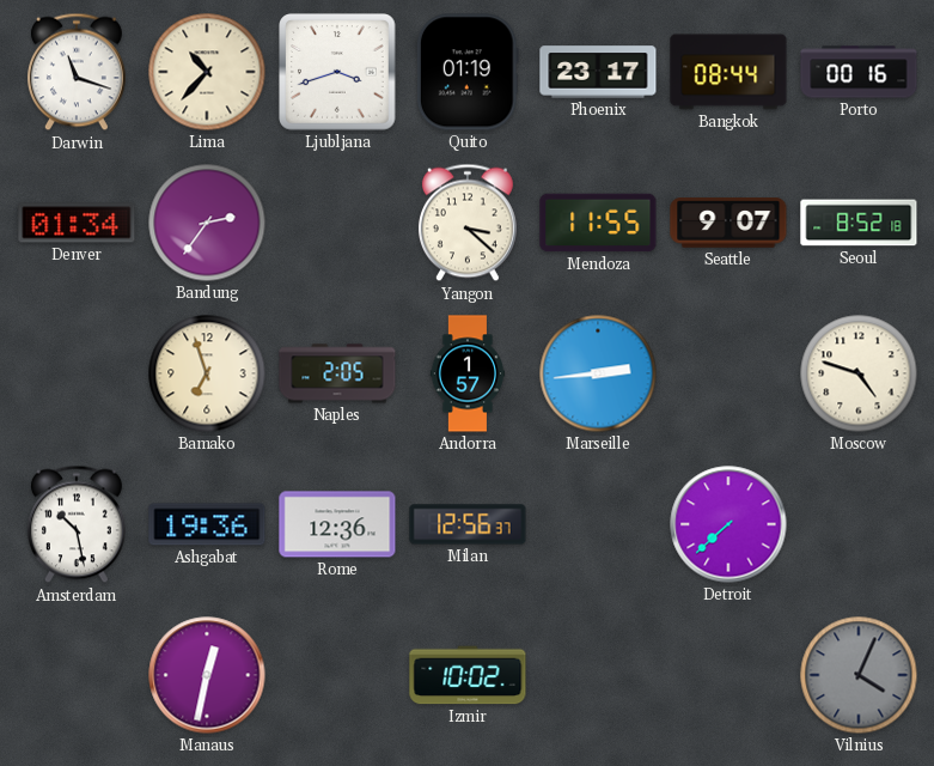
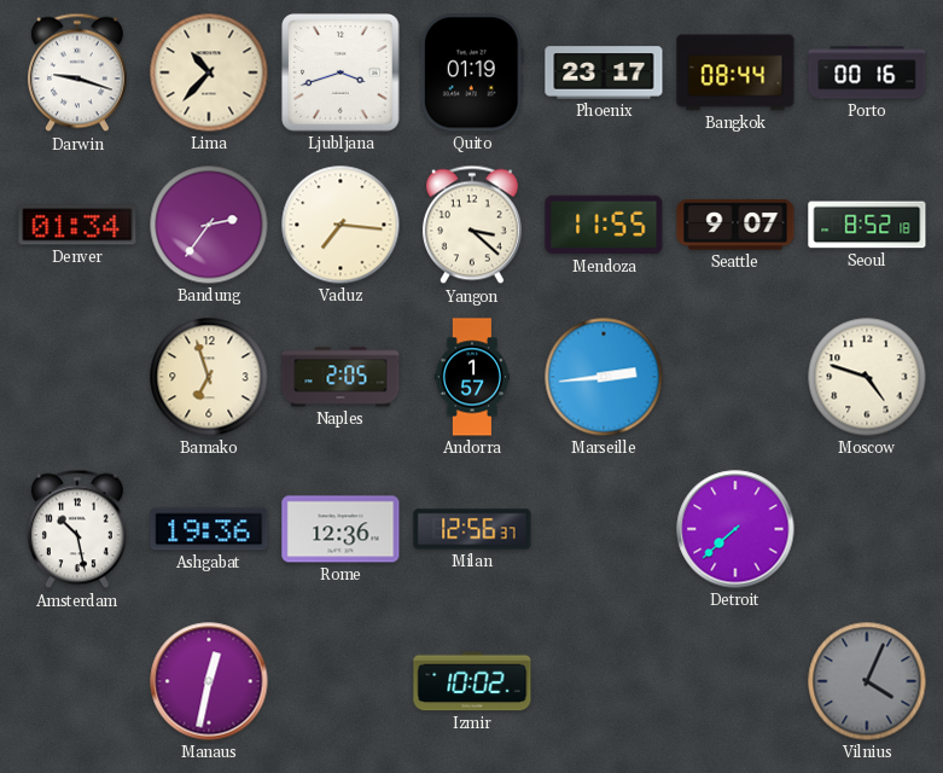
Darwin: 11:18 -> 9:18 (77, 72)
Vaduz: none -> 7:16 (340, 225)
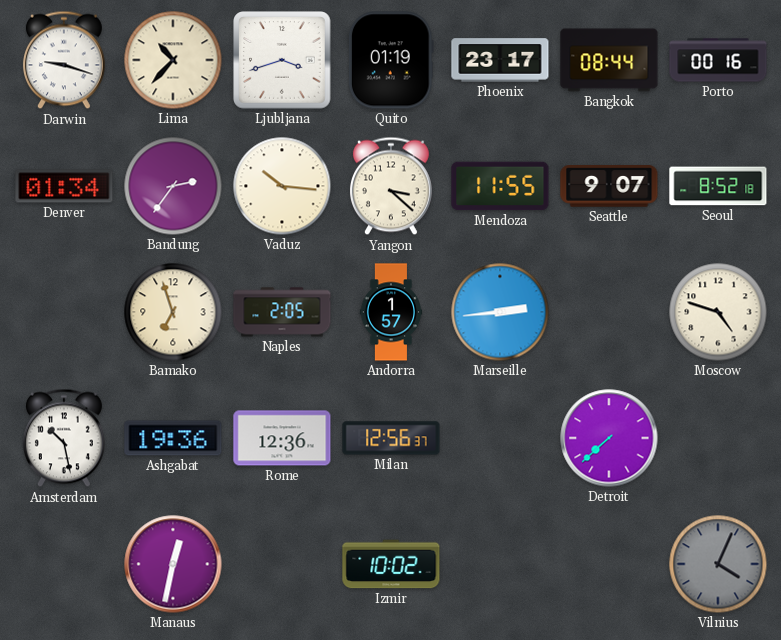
Vaduz: 7:16 -> 10:16 (282, 186)
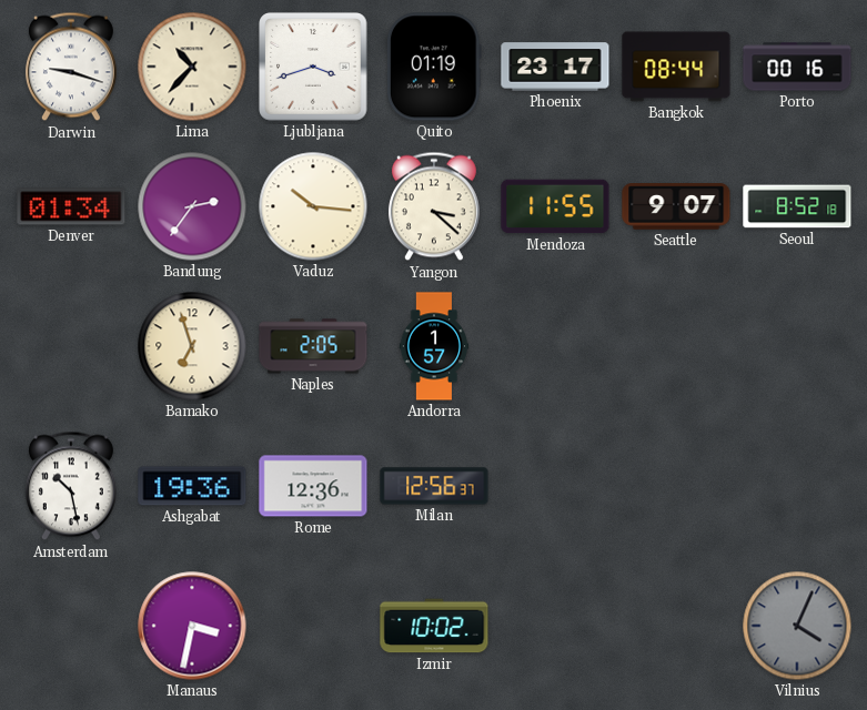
Marseille: 2:44 -> none (500, 312)
Moscow: 4:48 -> none (718, 312)
Detroit: 7:38 -> none (609, 438)
Manaus: 12:32 -> 3:32 (192, 626)
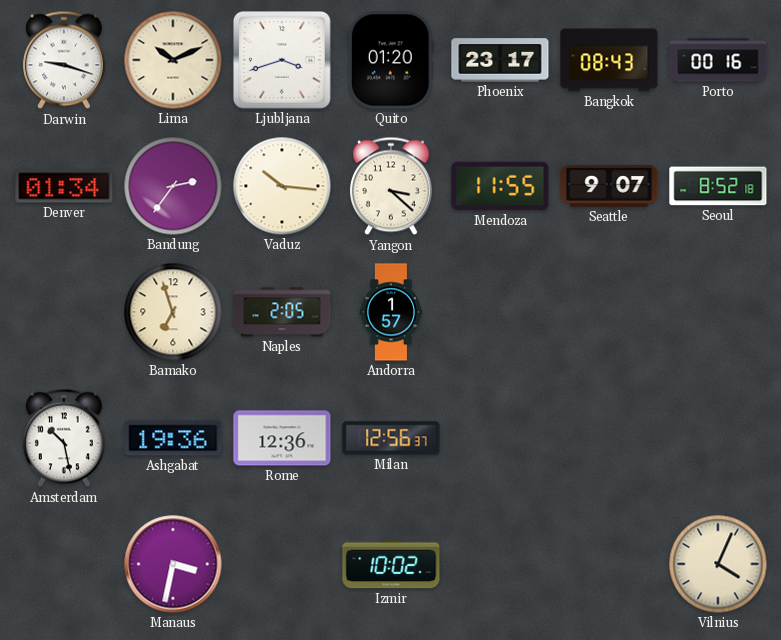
Lima: 10:37 -> 10:11 (173, 60)
Quito: 01:19 -> 01:20 (391, 60)
Bangkok: 08:44 -> 08:43 (609, 60)
Vilnius dial: grey -> cream (718, 564)
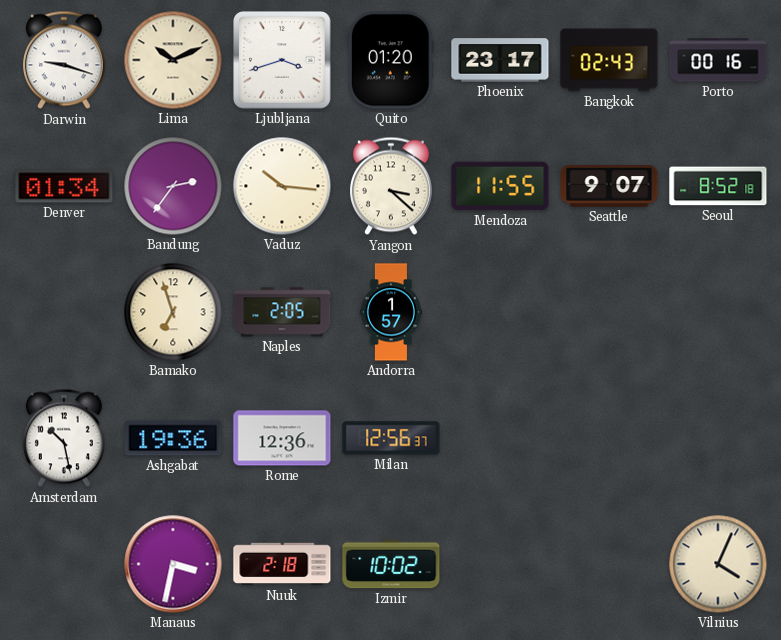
Bangkok: 08:43 -> 02:43 (609, 60)
Nuuk: none -> 2:18 (282, 564)
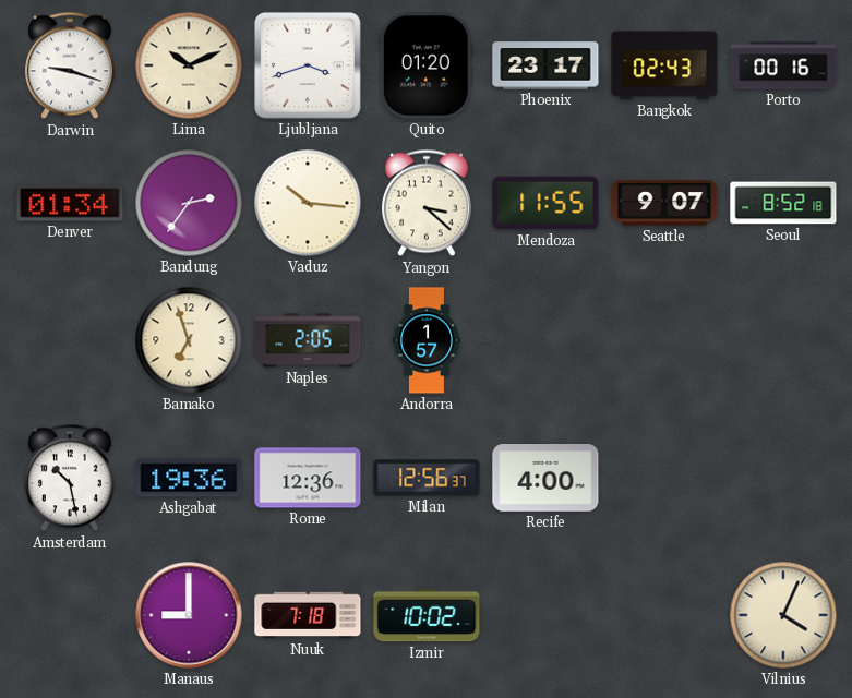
Recife: none -> 4:00 (545, 478)
Manaus: 3:32 -> 9:00 (189, 615)
Nuuk: 2:18 -> 7:18 (308, 615)
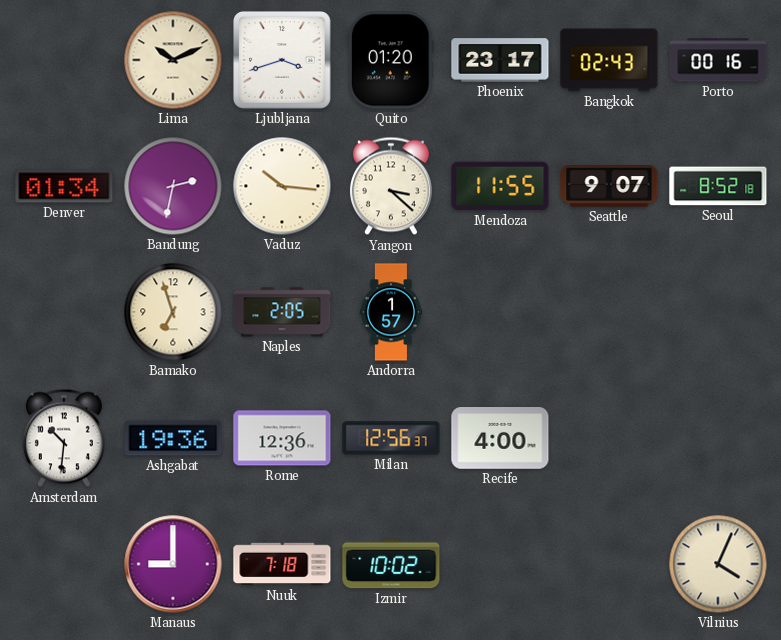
Darwin: 9:18 -> none (70, 65)
Bandung: 2:36 -> 2:32 (173, 186)
Amsterdam: 10:28 -> 10:31 (64, 438)
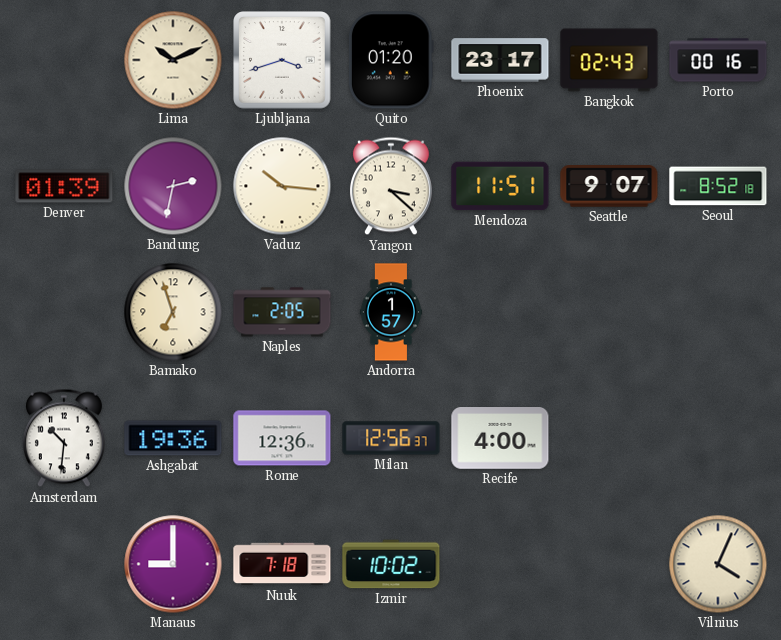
Denver: 01:34 -> 01:39 (64, 186)
Mendoza: 11:55 -> 11:51 (500, 186)
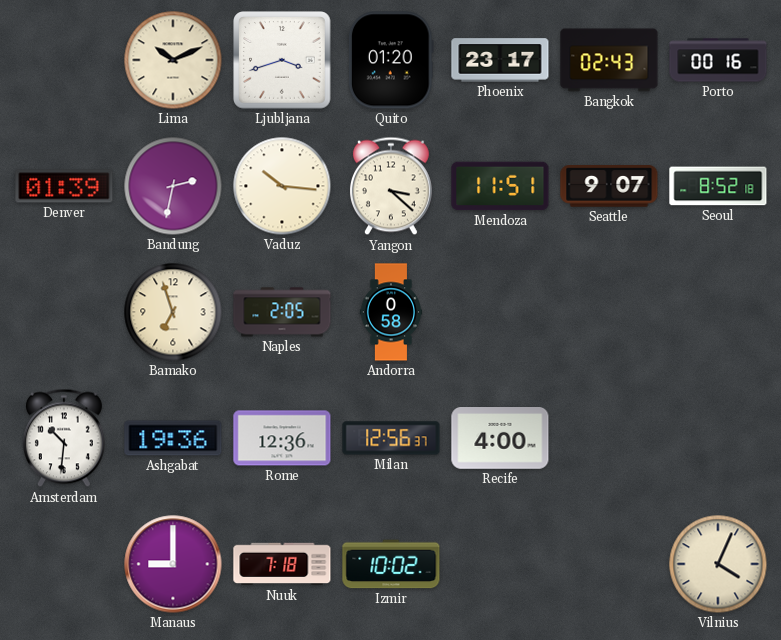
Andorra: 1:57 -> 0:58 (391, 312)
